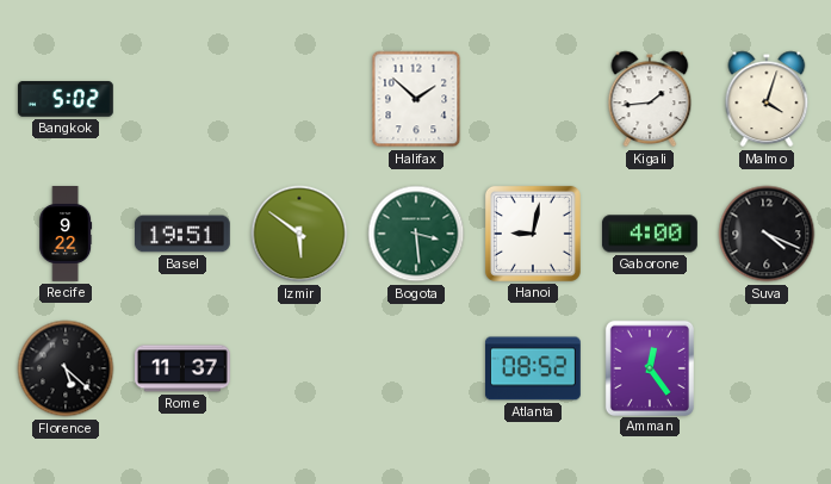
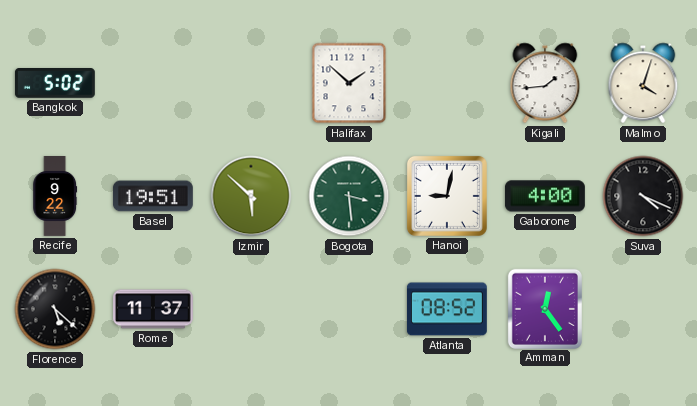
Izmir: 5:51 -> 5:52 (251, 196)
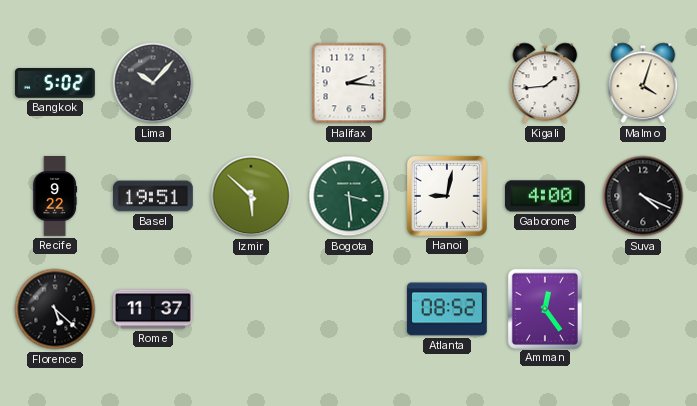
Lima: none -> 10:07 (153, 83)
Halifax: 1:52 -> 2:16 (349, 83)
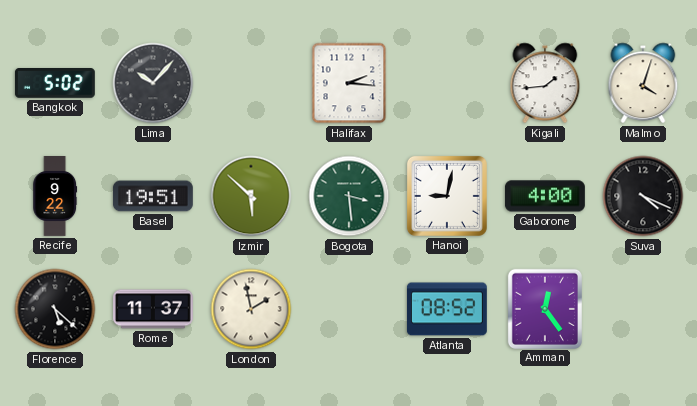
London: none -> 1:58 (251, 309)
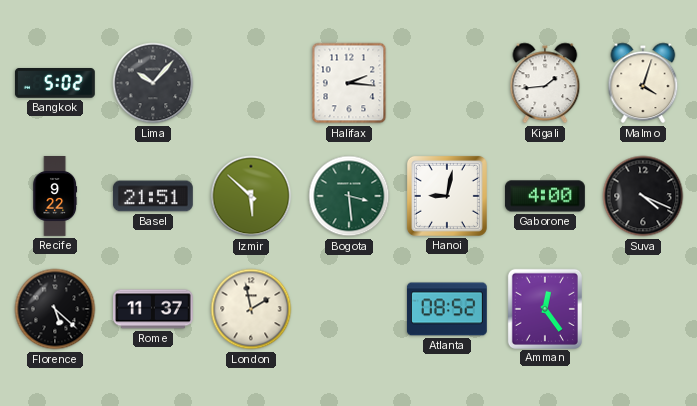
Basel: 19:51 -> 21:51 (153, 196)
